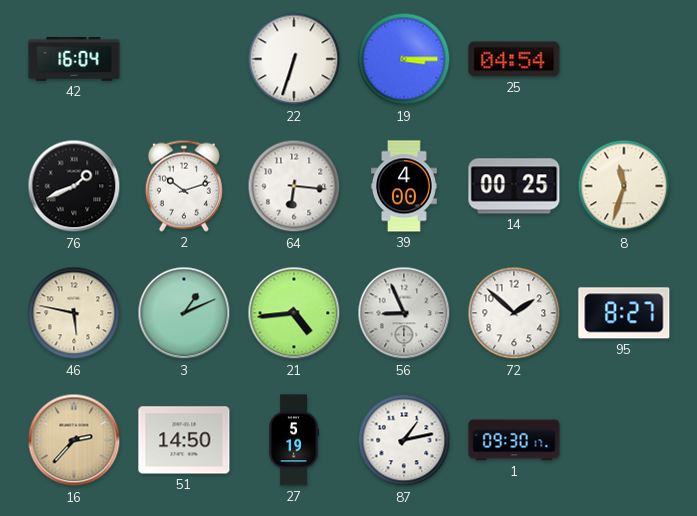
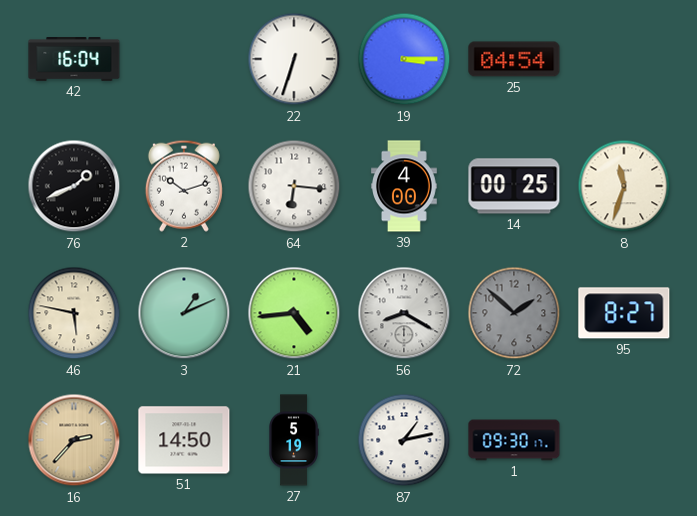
56: 8:56 -> 8:20 (404, 313)
72 dial: white -> grey (514, 313)
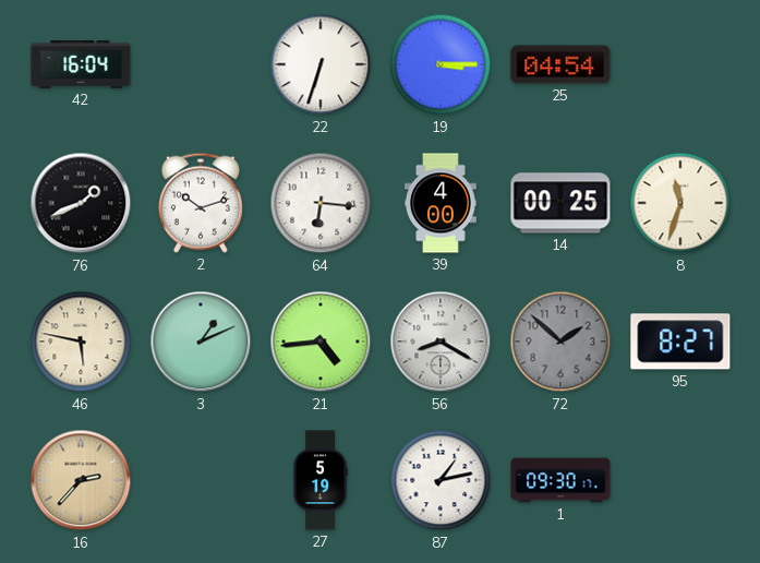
51: 14:50 -> none (184, 440)
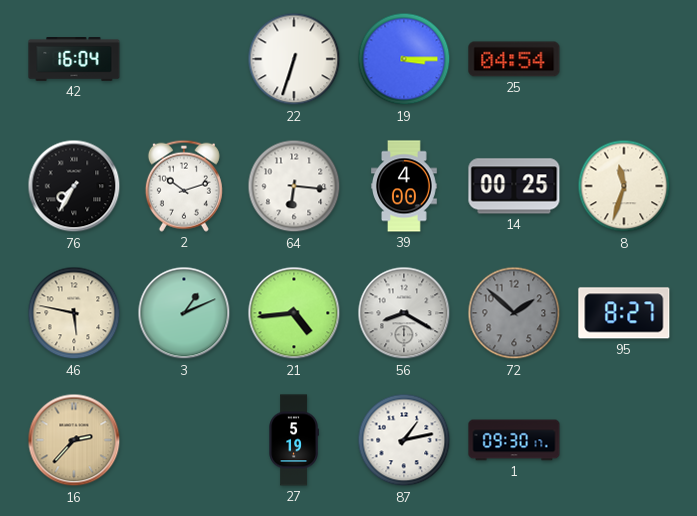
76: 1:41 -> 7:35 (74, 186)
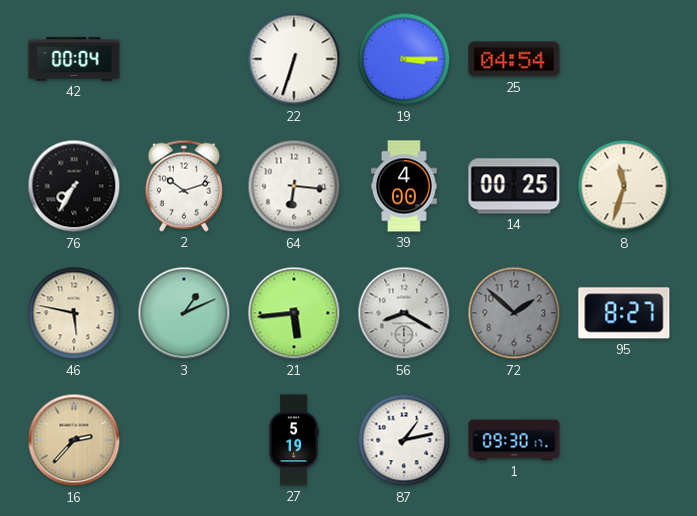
42: 16:04 -> 00:04 (74, 60)
21: 4:44 -> 5:44 (294, 313)
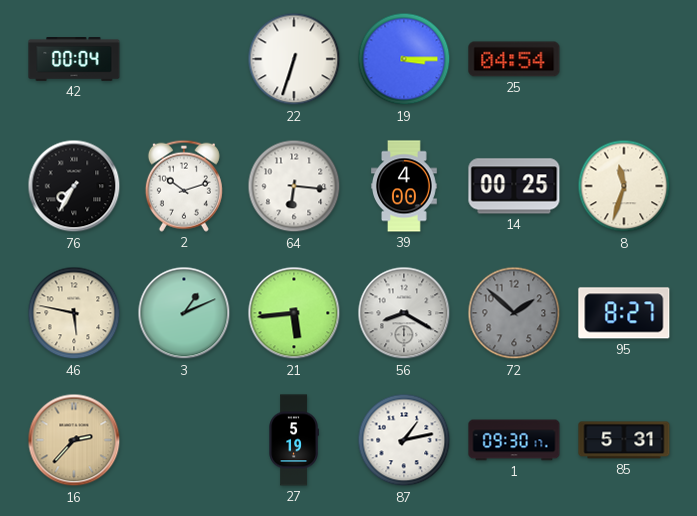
85: none -> 5:31 (624, 440)
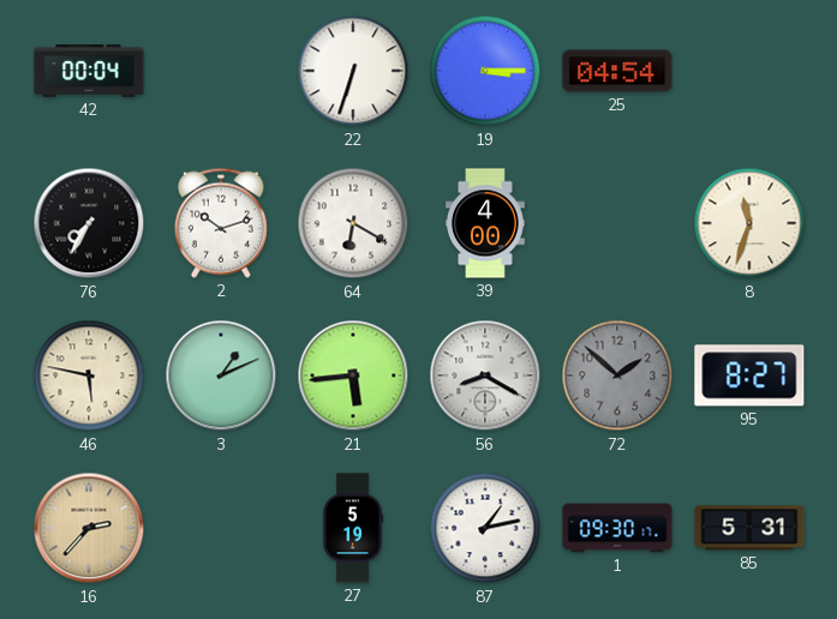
64: 6:16 -> 6:20 (353, 223)
14: 00:25 -> none (514, 186)
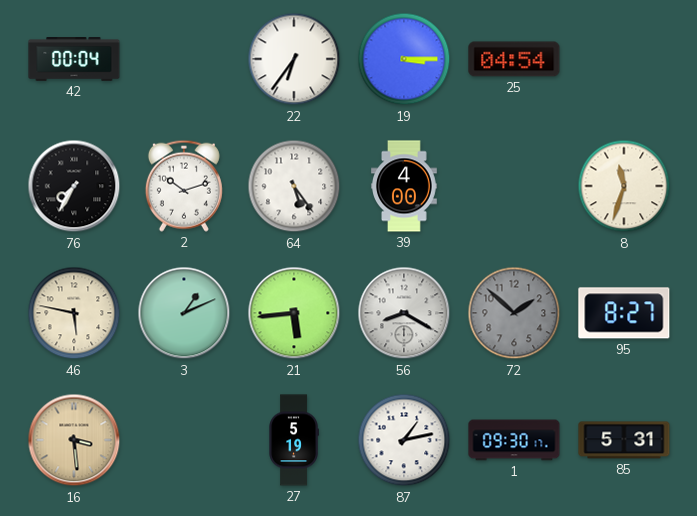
22: 6:33 -> 6:36 (294, 59)
64: 6:20 -> 5:24 (294, 186)
16: 2:37 -> 3:29 (74, 440)
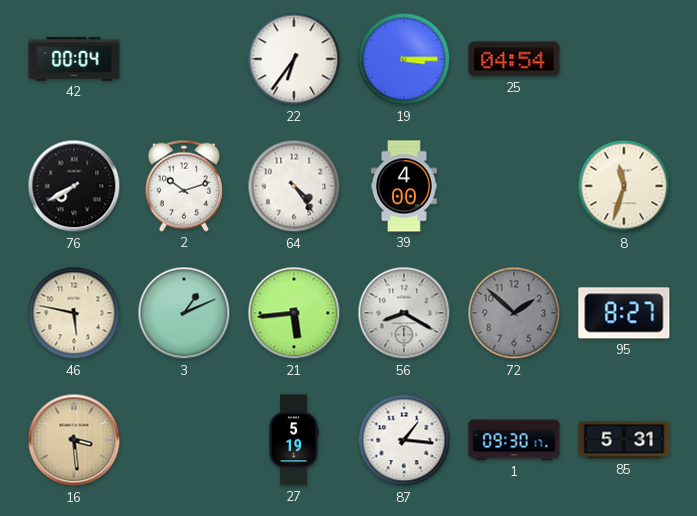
76: 7:35 -> 7:40 (74, 186)
64: 5:24 -> 4:24 (294, 186)
87: 1:13 -> 1:16 (404, 440)
